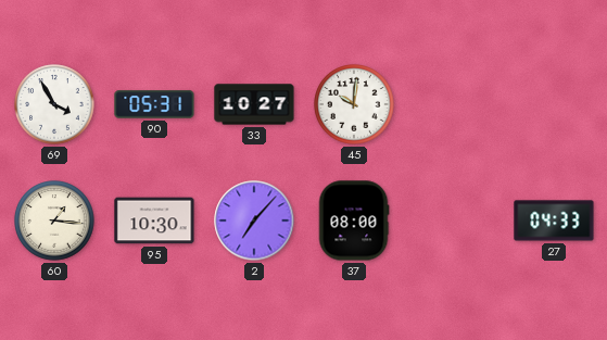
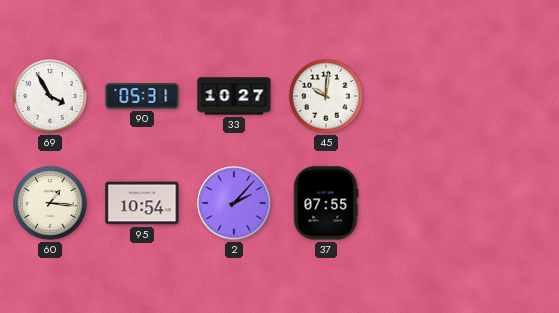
95: 10:30 -> 10:54 (142, 203)
2: 7:07 -> 2:07 (234, 203)
37: 08:00 -> 07:55 (326, 203)
27: 04:33 -> none (554, 221)
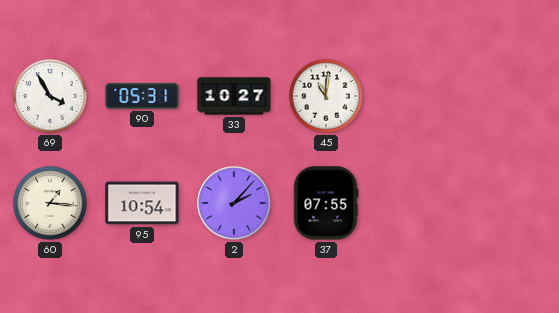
45: 10:01 -> 11:01 (326, 96)
